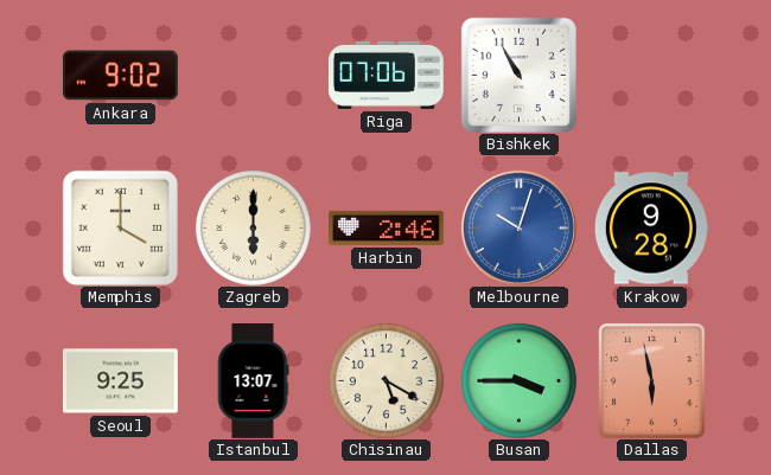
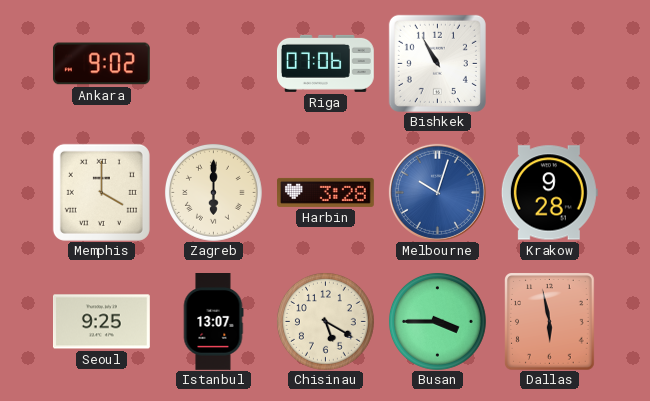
Harbin: 2:46 -> 3:28 (326, 192)
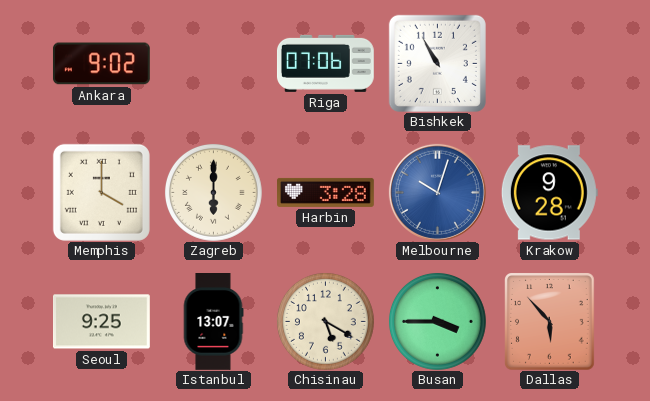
Dallas: 5:58 -> 5:53 (550, 322)
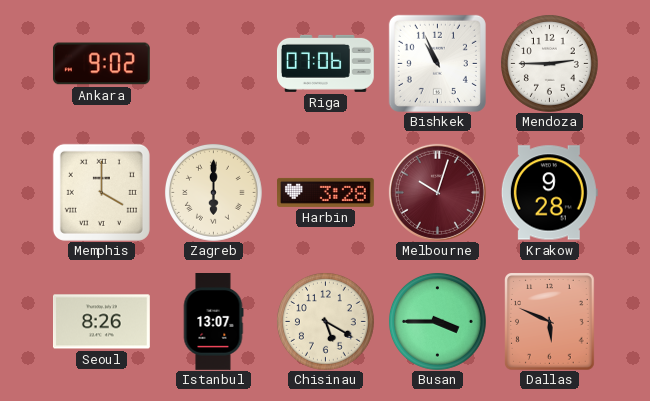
Bishkek: 10:55 -> 10:56 (437, 63)
Mendoza: none -> 2:45 (549, 63)
Melbourne dial: blue -> burgundy (437, 192)
Seoul: 9:25 -> 8:26 (102, 322)
Dallas: 5:53 -> 5:49 (550, 322)
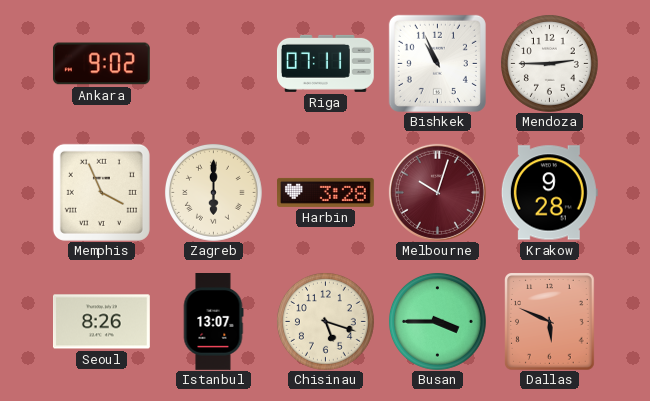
Riga: 07:06 -> 07:11 (325, 63)
Memphis: 4:00 -> 3:56 (101, 192)
Chisinau: 5:20 -> 5:18 (325, 321)
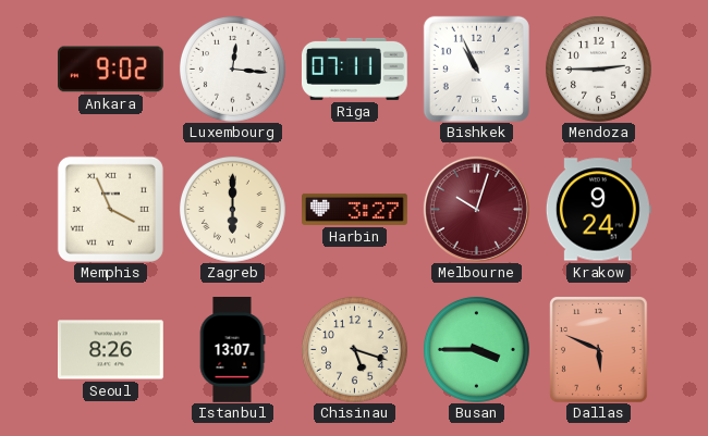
Luxembourg: none -> 12:16 (232, 68)
Harbin: 3:28 -> 3:27 (355, 209)
Krakow: 9:28 -> 9:24 (598, 210)
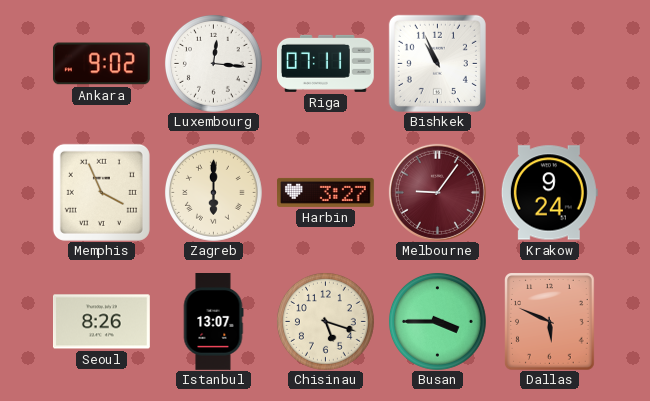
Mendoza: 2:45 -> none (598, 68)
Melbourne: 10:03 -> 9:06 (437, 192)
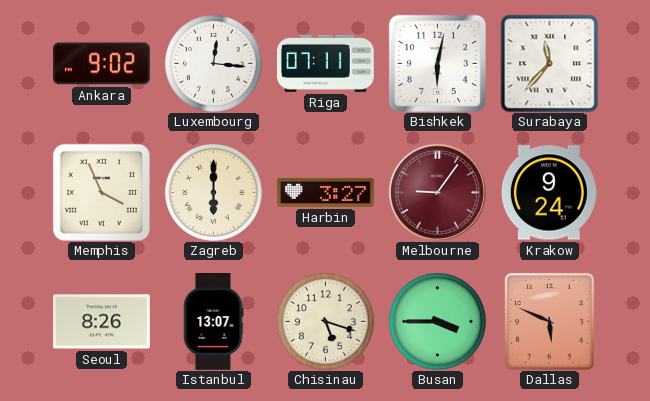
Bishkek: 10:56 -> 6:02 (437, 63)
Surabaya: none -> 11:37 (549, 63)
